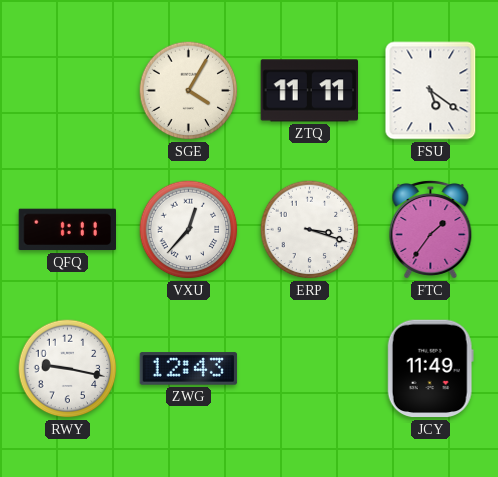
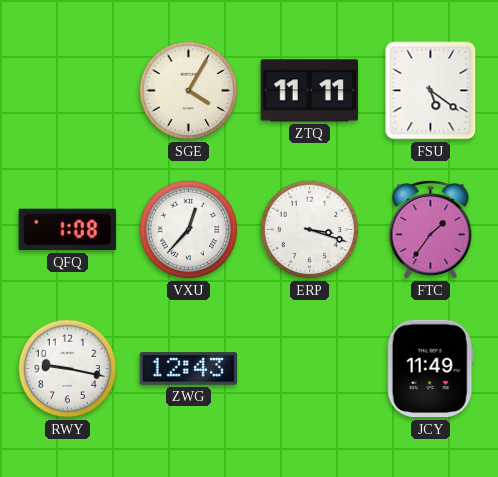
QFQ: 1:11 -> 1:08 (67, 230)
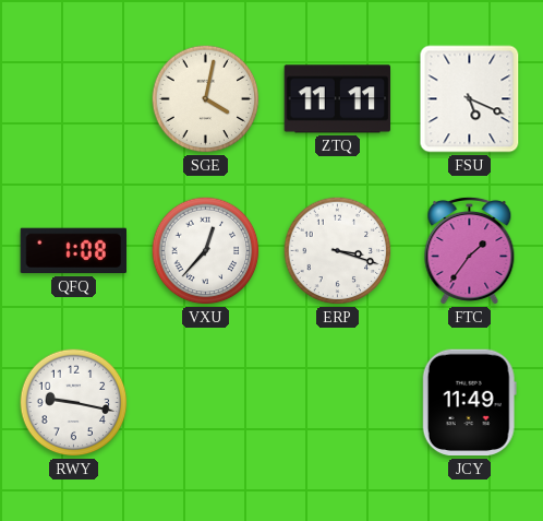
SGE: 4:05 -> 4:02 (206, 99)
FSU: 5:21 -> 5:19 (470, 99)
ZWG: 12:43 -> none (189, 369)
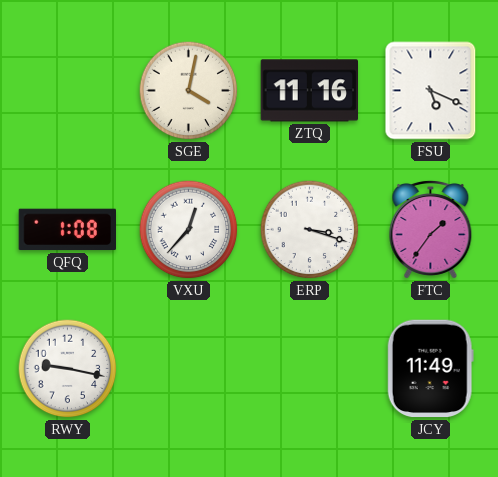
ZTQ: 11:11 -> 11:16 (310, 91)
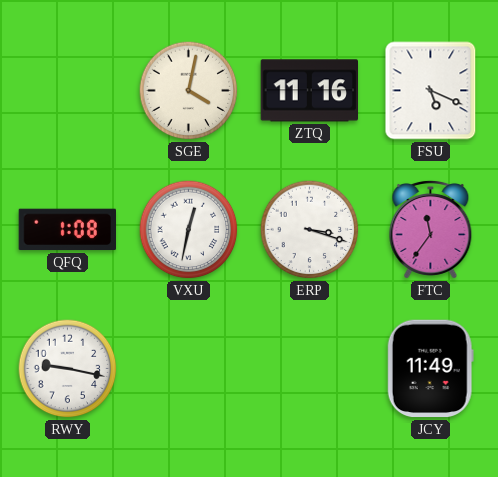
VXU: 12:37 -> 12:32 (189, 230)
FTC: 1:36 -> 11:36 (431, 229)
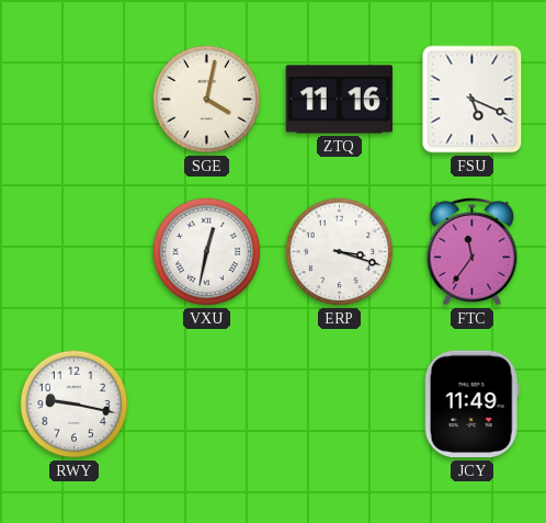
QFQ: 1:08 -> none (67, 230)
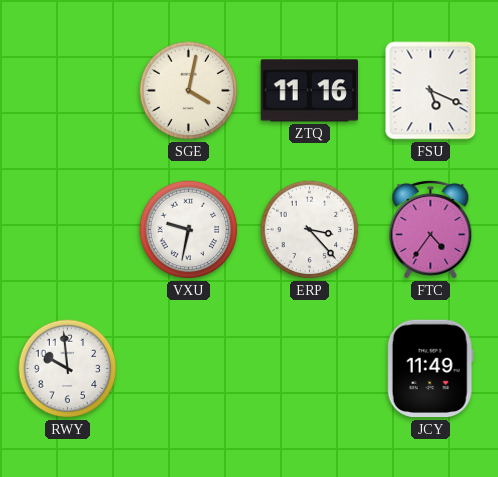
VXU: 12:32 -> 9:32 (189, 230)
ERP: 3:18 -> 3:23 (310, 230)
FTC: 11:36 -> 4:36 (431, 229)
RWY: 9:17 -> 9:59 (68, 369)
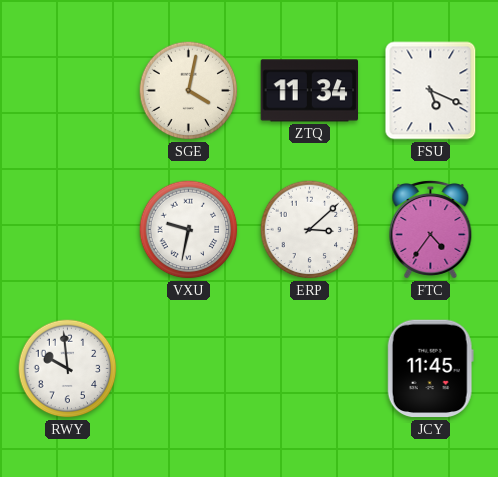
ZTQ: 11:16 -> 11:34 (310, 91)
ERP: 3:23 -> 3:08 (310, 230)
JCY: 11:49 -> 11:45 (430, 369)
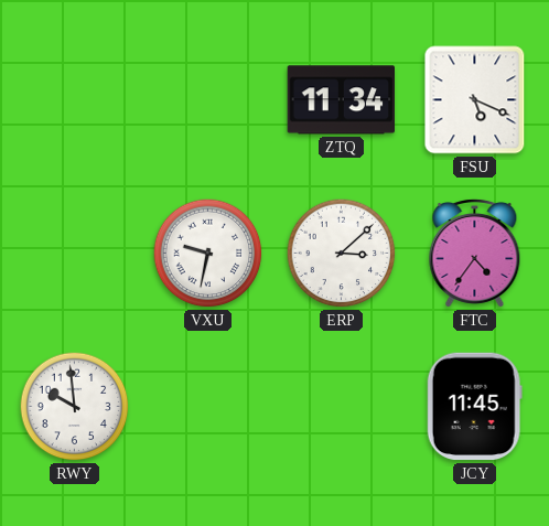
SGE: 4:02 -> none (189, 91)
